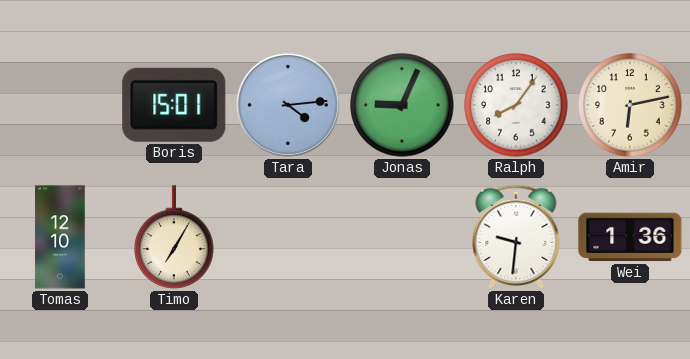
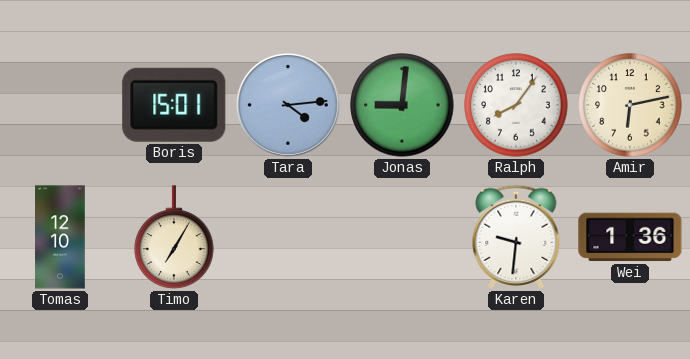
Jonas: 9:04 -> 9:01 (402, 105)
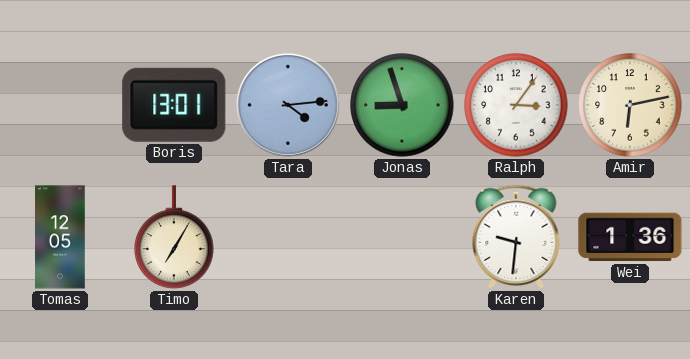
Boris: 15:01 -> 13:01 (174, 105)
Jonas: 9:01 -> 8:57 (402, 105)
Ralph: 8:06 -> 3:06 (516, 105)
Tomas: 12:10 -> 12:05 (60, 237)
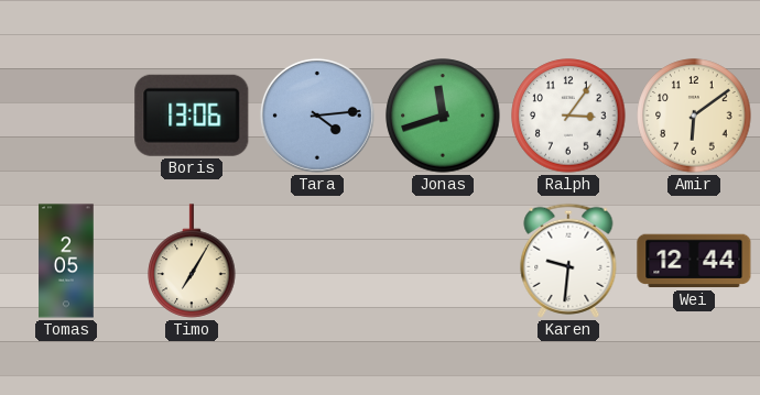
Boris: 13:01 -> 13:06 (192, 116)
Jonas: 8:57 -> 11:42 (443, 116)
Amir: 6:13 -> 6:09 (694, 116)
Tomas: 12:05 -> 2:05 (66, 261)
Wei: 1:36 -> 12:44 (694, 261)
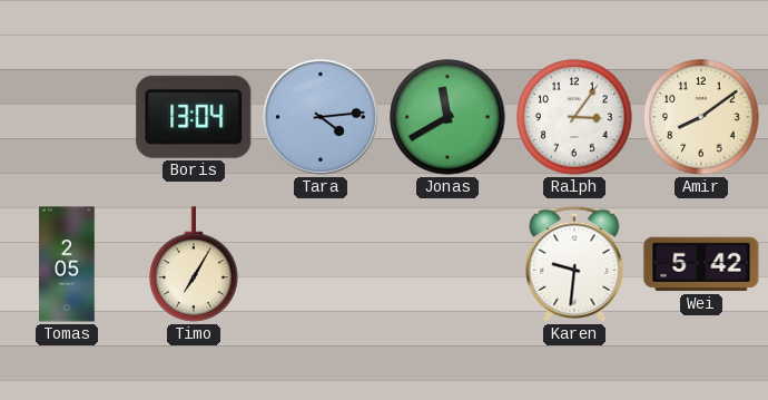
Boris: 13:06 -> 13:04 (194, 117)
Jonas: 11:42 -> 11:40 (447, 117)
Amir: 6:09 -> 8:09 (701, 117)
Wei: 12:44 -> 5:42 (701, 264)
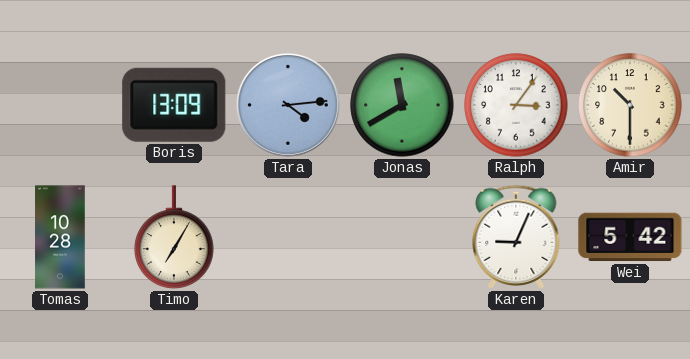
Boris: 13:04 -> 13:09 (174, 105)
Amir: 8:09 -> 10:30 (630, 105)
Tomas: 2:05 -> 10:28 (60, 237)
Karen: 9:31 -> 9:04 (516, 237)
